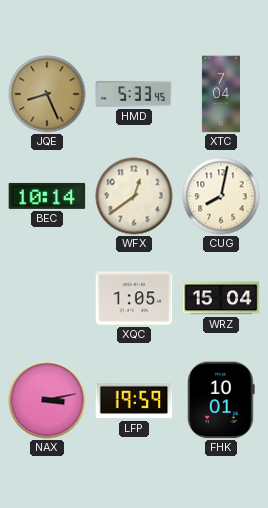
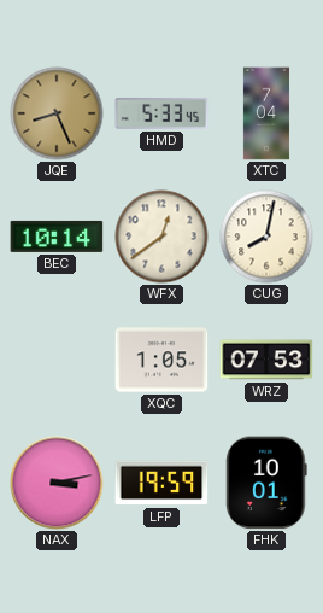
WRZ: 15:04 -> 07:53 (266, 360)
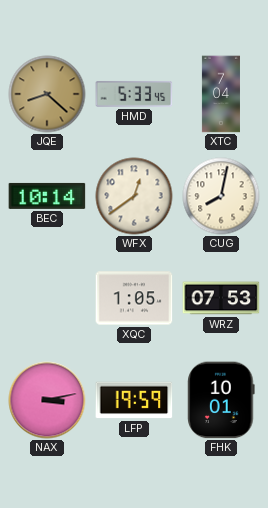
JQE: 8:26 -> 8:22 (47, 94)
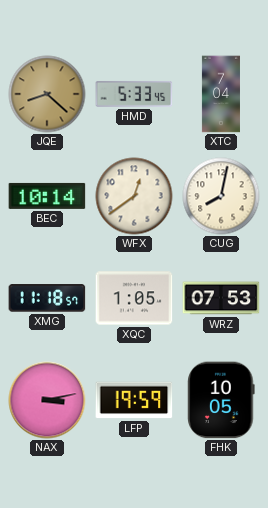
XMG: none -> 11:18 (47, 298)
FHK: 10:01 -> 10:05 (221, 400)
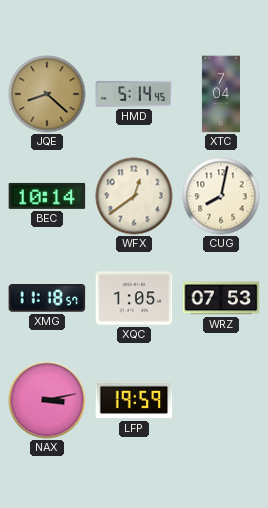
HMD: 5:33 -> 5:14 (134, 94)
FHK: 10:05 -> none (221, 400)
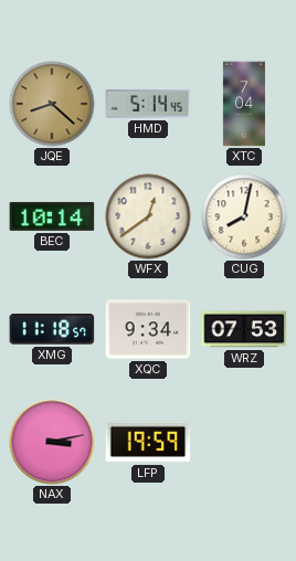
XQC: 1:05 -> 9:34 (148, 329)
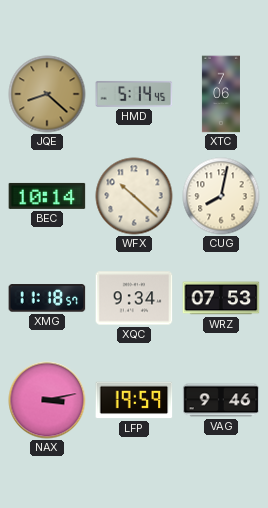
XTC: 7:04 -> 7:06 (221, 94)
WFX: 12:39 -> 10:22 (134, 196)
VAG: none -> 9:46 (221, 400)
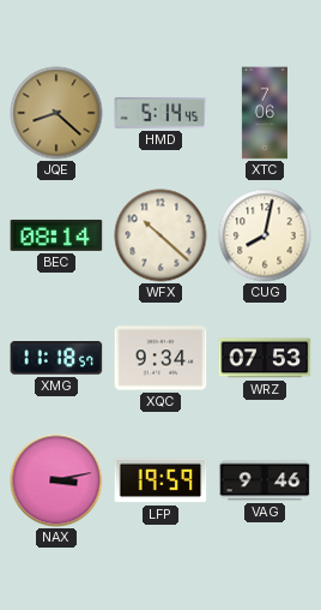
BEC: 10:14 -> 08:14 (56, 235)
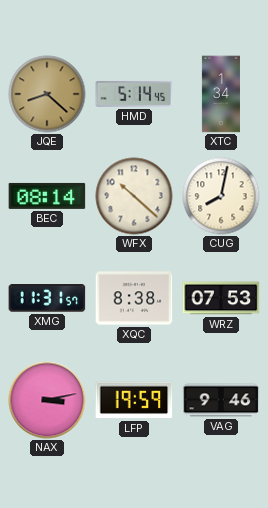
XTC: 7:06 -> 1:34 (221, 94)
XMG: 11:18 -> 11:31 (47, 298)
XQC: 9:34 -> 8:38 (134, 298)
